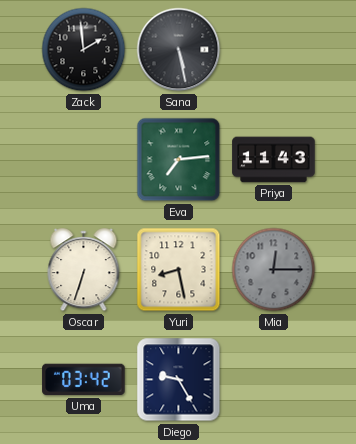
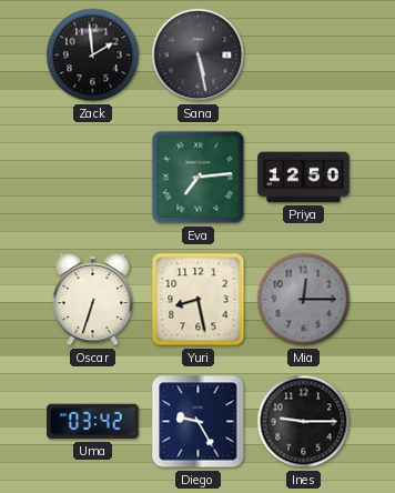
Priya: 11:43 -> 12:50 (304, 178)
Ines: none -> 9:15 (304, 422)
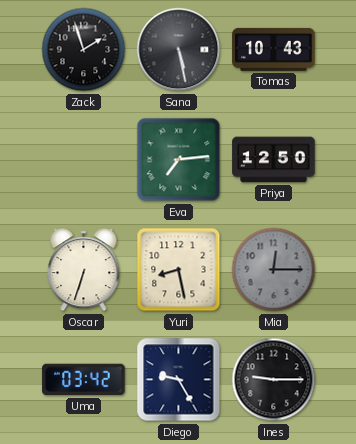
Zack: 1:59 -> 1:57 (84, 50)
Tomas: none -> 10:43 (274, 49)
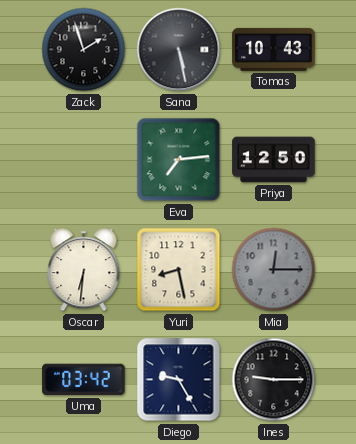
Oscar: 6:33 -> 6:31 (84, 270)
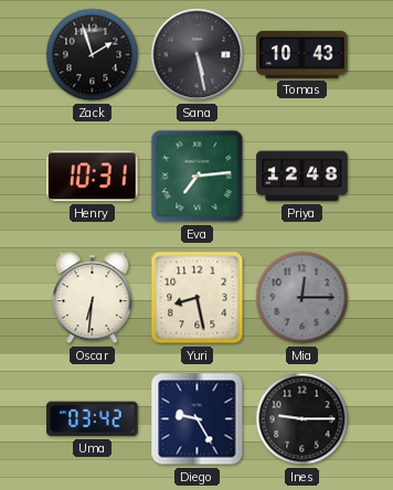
Henry: none -> 10:31 (93, 177)
Priya: 12:50 -> 12:48 (302, 177)
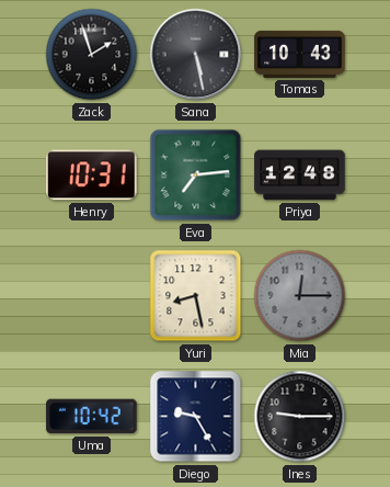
Oscar: 6:31 -> none (93, 298)
Uma: 03:42 -> 10:42 (92, 417)
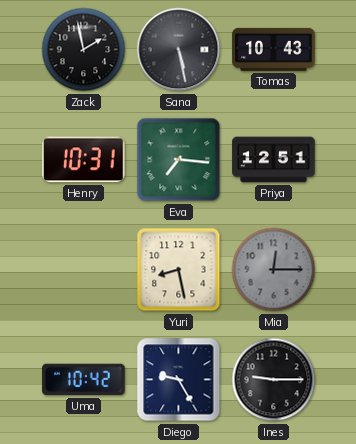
Zack: 1:57 -> 1:58 (84, 50)
Eva: 7:14 -> 7:16 (179, 160)
Priya: 12:48 -> 12:51 (274, 160)
